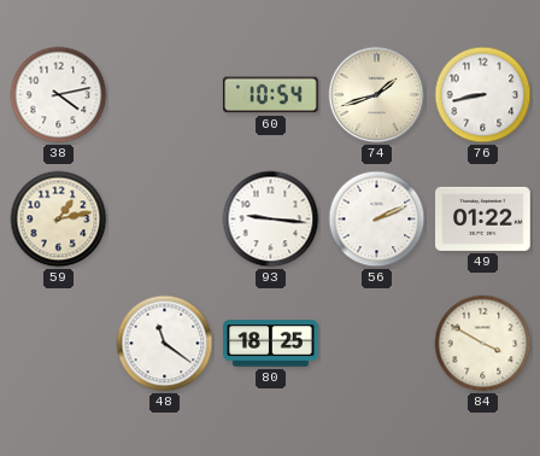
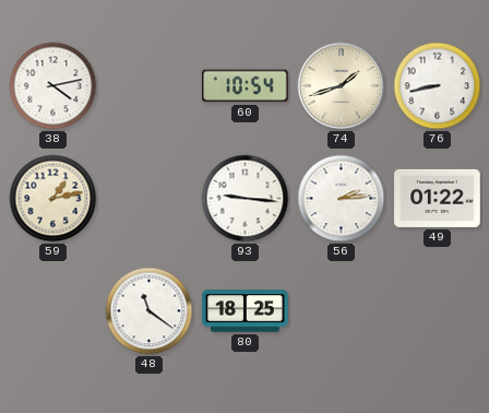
56: 2:11 -> 2:14 (342, 199)
84: 3:50 -> none (483, 344)
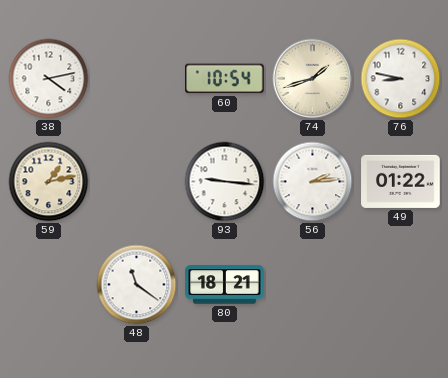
76: 8:43 -> 8:47 (401, 79)
80: 18:25 -> 18:21 (225, 285)
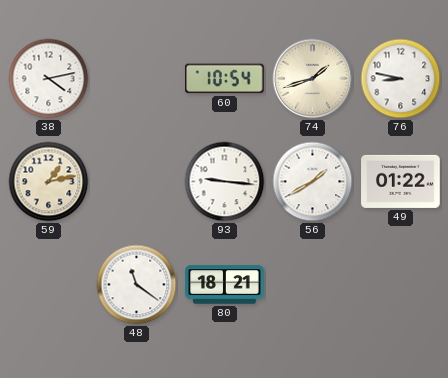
56: 2:14 -> 1:40 (313, 182)
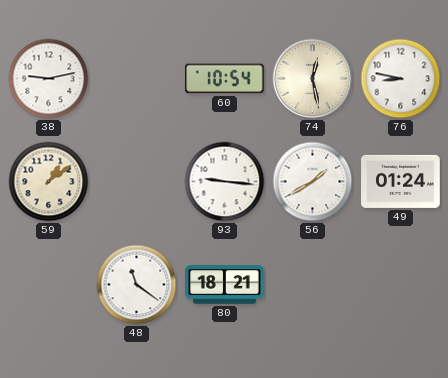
38: 4:13 -> 9:13 (49, 79)
74: 1:42 -> 12:28 (313, 79)
59: 1:13 -> 1:09 (49, 182)
49: 01:22 -> 01:24 (401, 181)
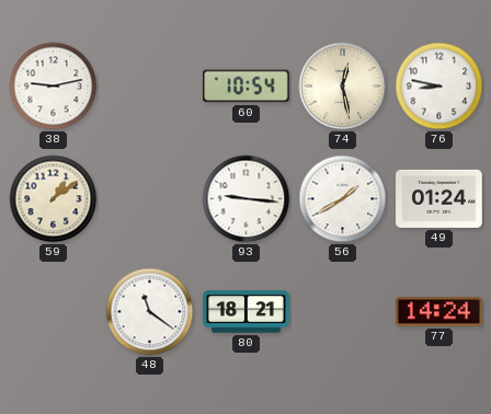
77: none -> 14:24 (439, 312)
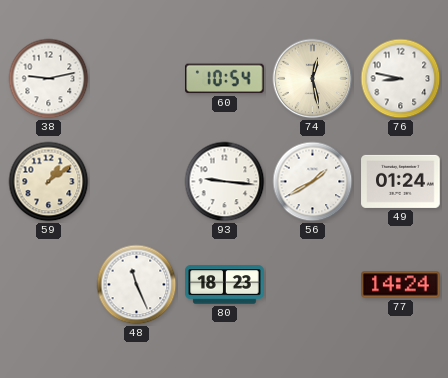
48: 11:21 -> 11:26 (137, 285)
80: 18:21 -> 18:23 (225, 285)
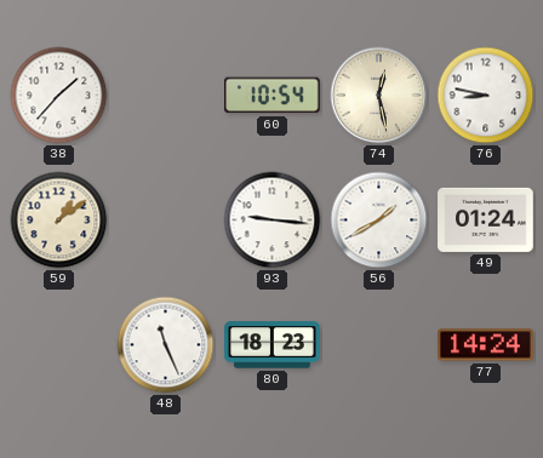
38: 9:13 -> 1:37 (59, 96)
